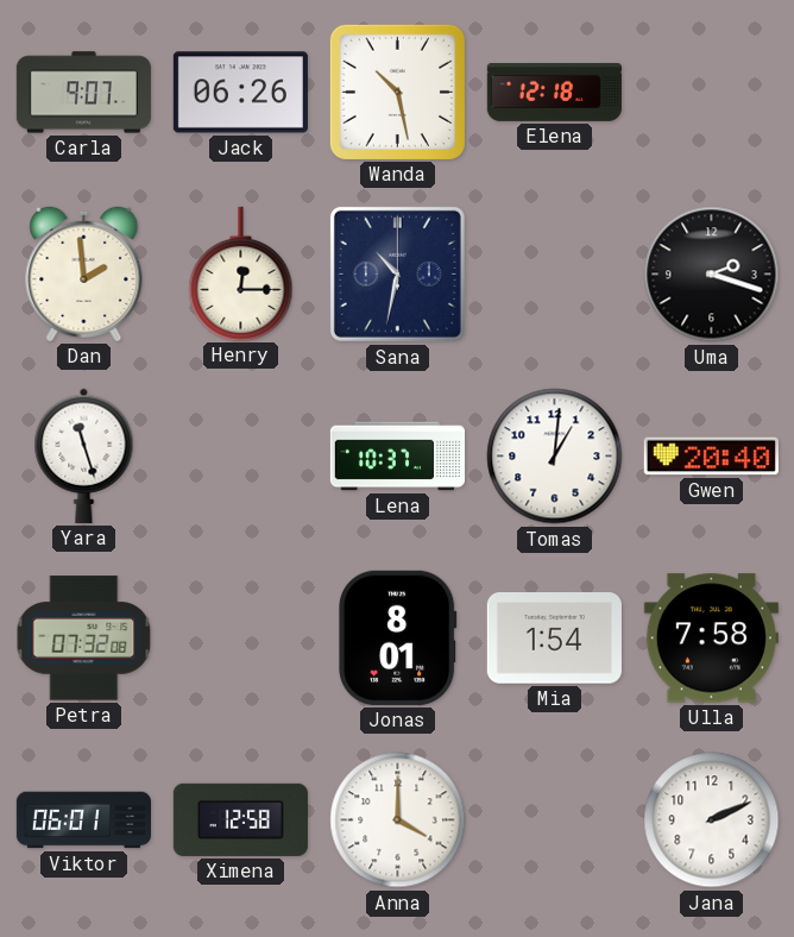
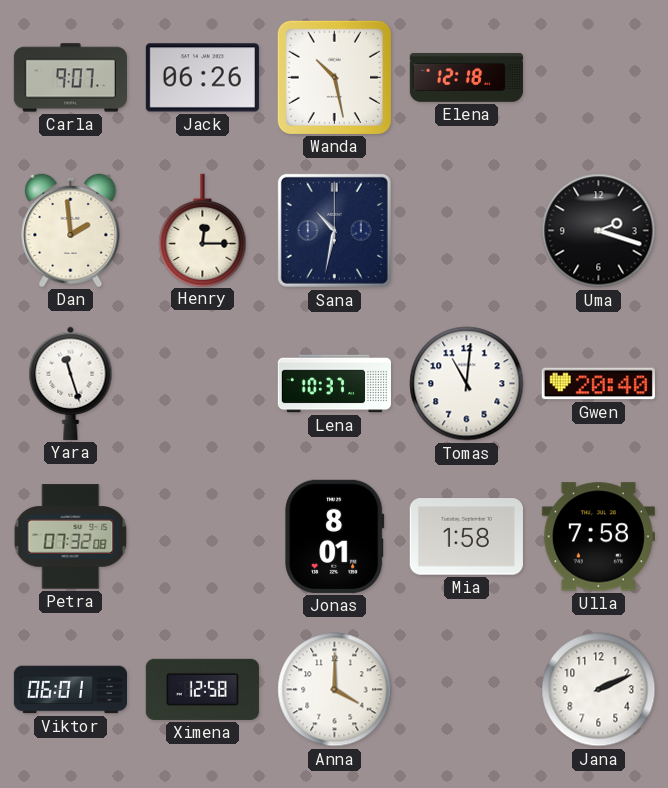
Tomas: 1:01 -> 11:01 (467, 384)
Mia: 1:54 -> 1:58 (466, 537)
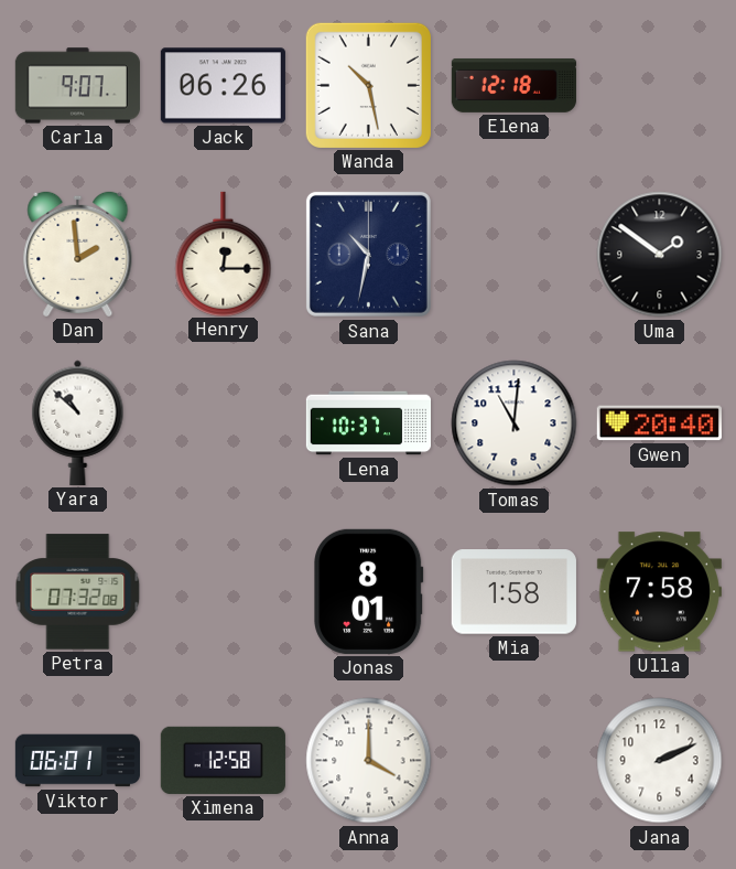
Uma: 2:18 -> 1:51 (660, 255)
Yara: 11:27 -> 10:52 (78, 422)
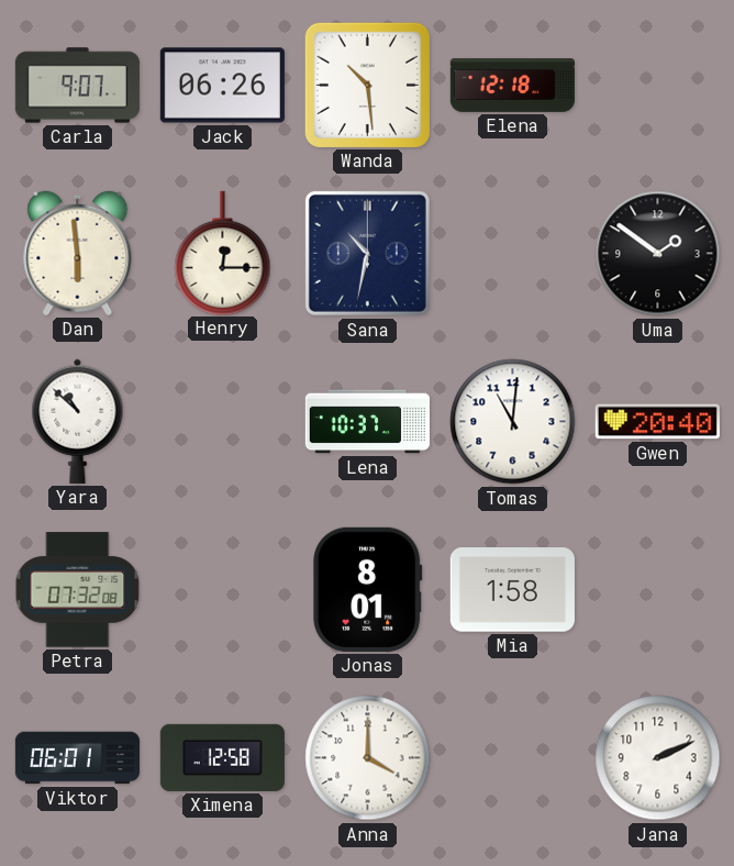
Wanda: 10:28 -> 10:29 (367, 85)
Dan: 1:59 -> 5:59 (78, 253)
Ulla: 7:58 -> none (659, 592)
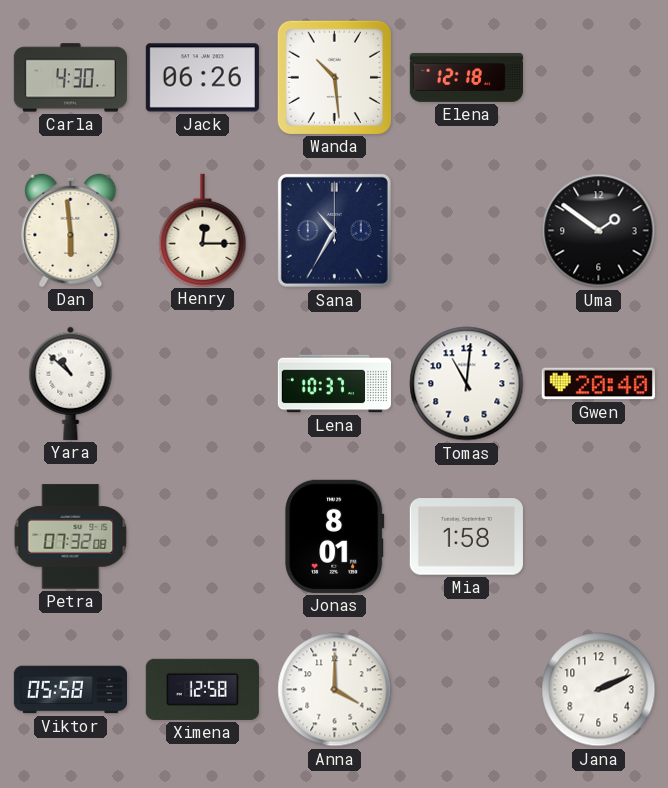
Carla: 9:07 -> 4:30 (70, 78)
Sana: 10:32 -> 10:35 (334, 230)
Viktor: 06:01 -> 05:58 (70, 690)
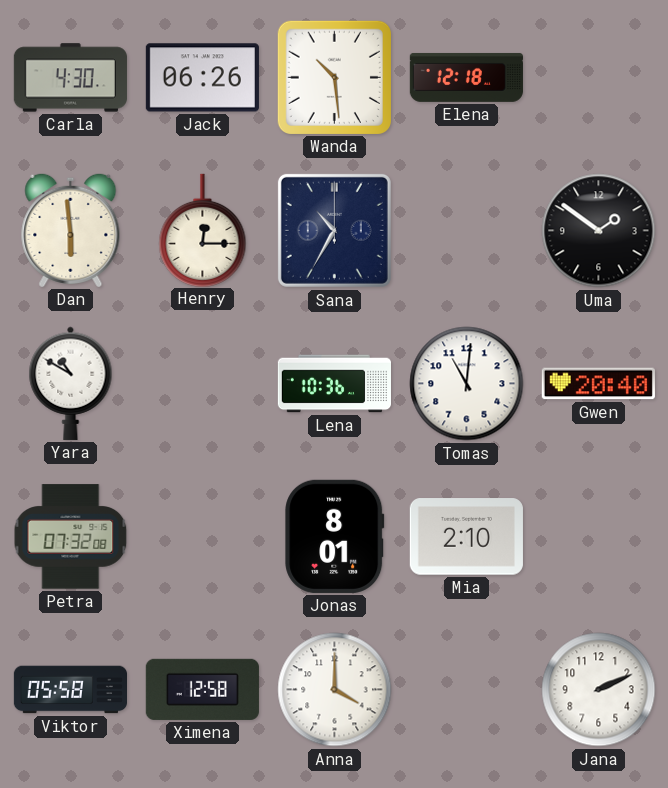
Yara: 10:52 -> 10:50 (71, 383)
Lena: 10:37 -> 10:36 (334, 384)
Mia: 1:58 -> 2:10 (466, 537)
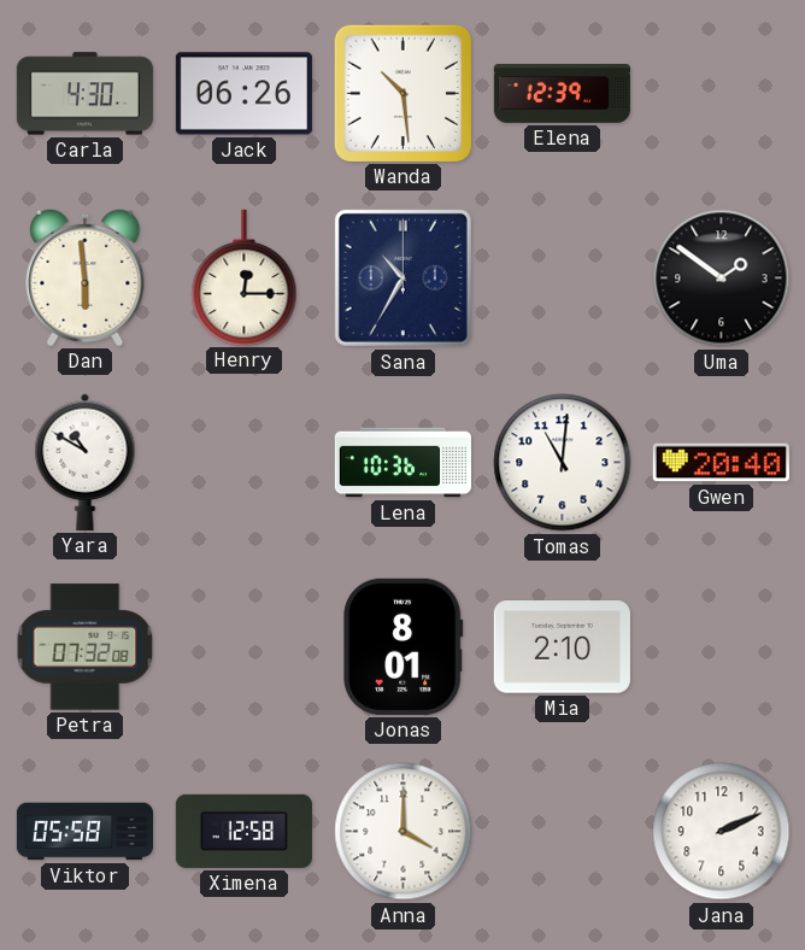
Elena: 12:18 -> 12:39 (562, 93)
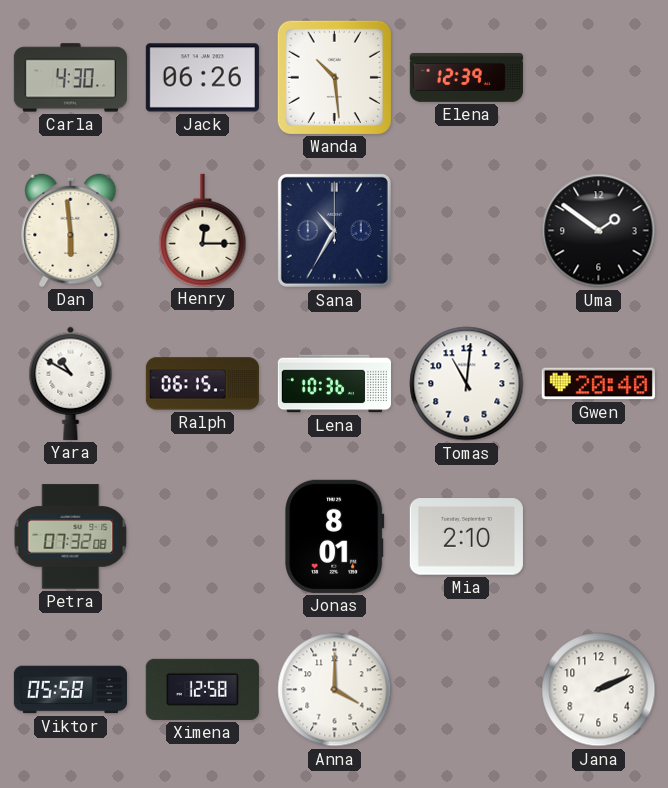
Ralph: none -> 06:15 (202, 384)
